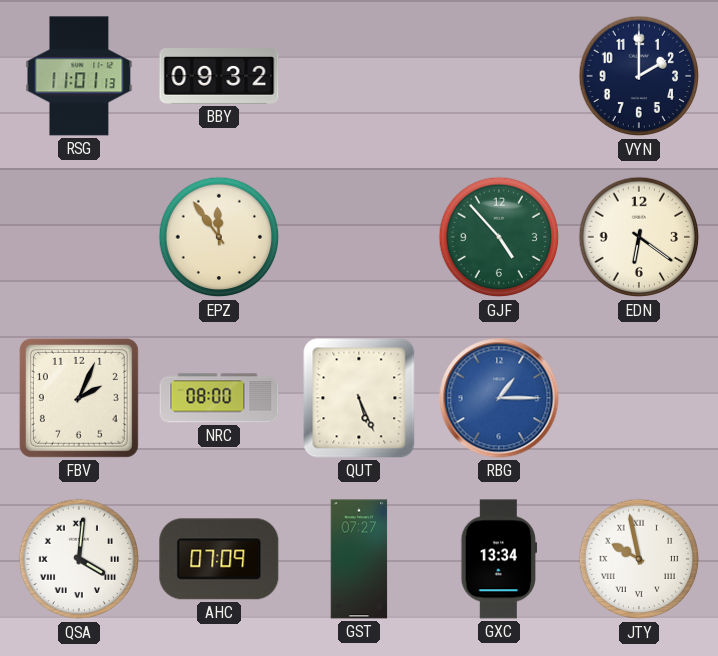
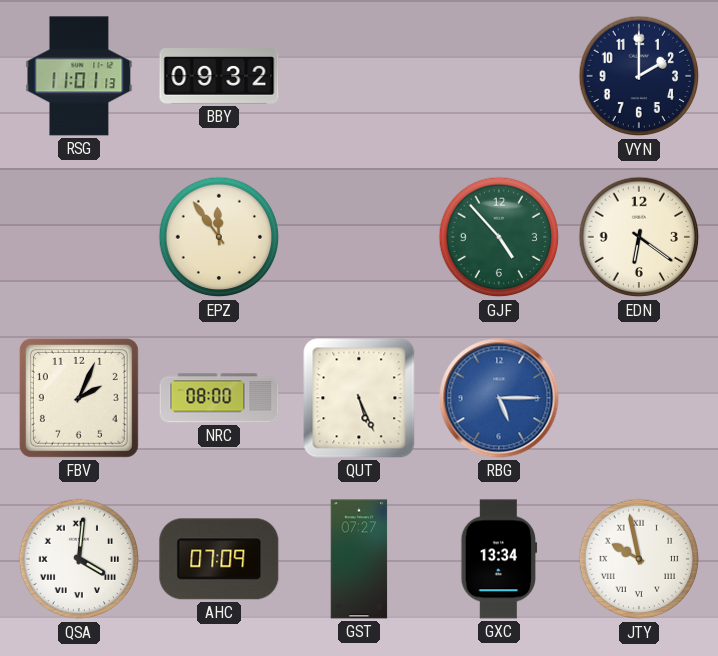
RBG: 1:15 -> 5:15 (499, 398)
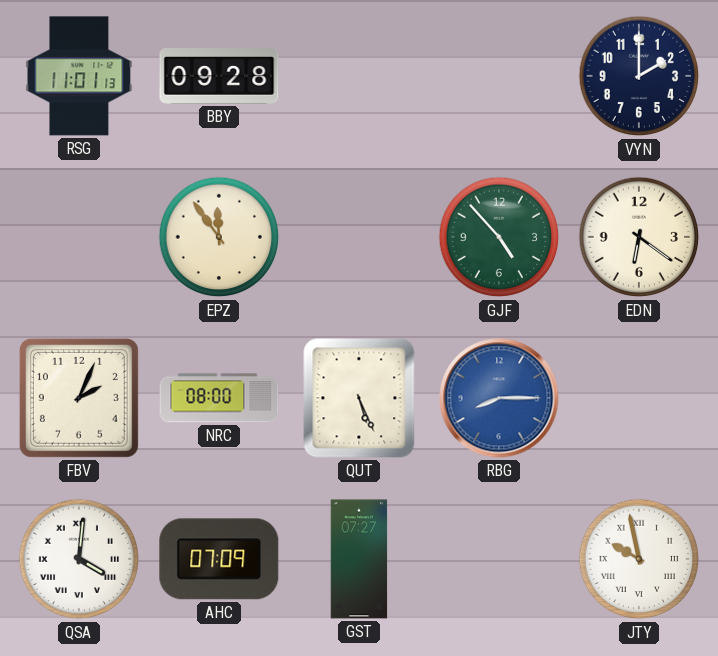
BBY: 09:32 -> 09:28 (219, 76)
RBG: 5:15 -> 8:15 (499, 398)
GXC: 13:34 -> none (499, 559)
